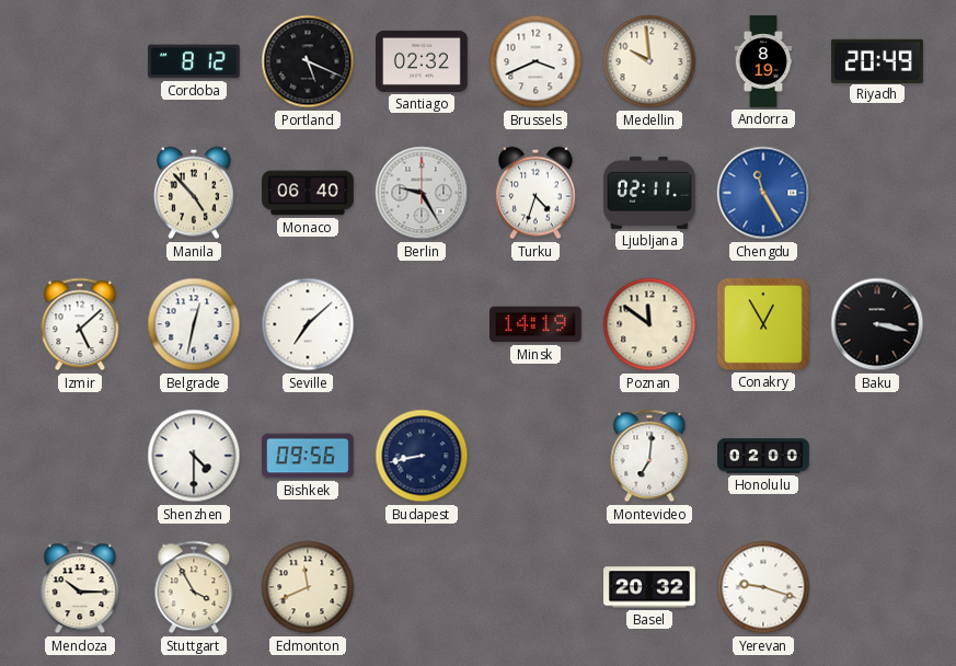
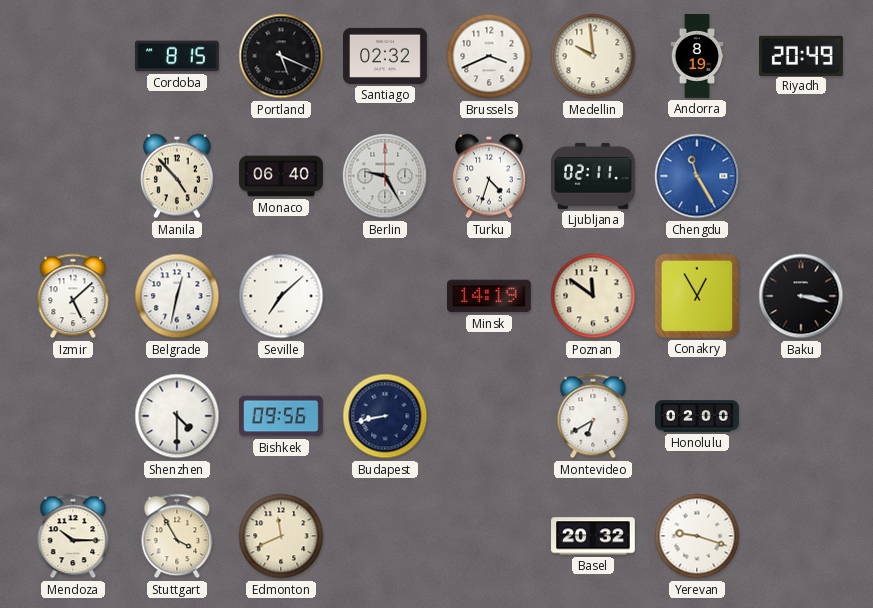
Cordoba: 8:12 -> 8:15 (177, 56)
Montevideo: 7:01 -> 6:40 (593, 416)
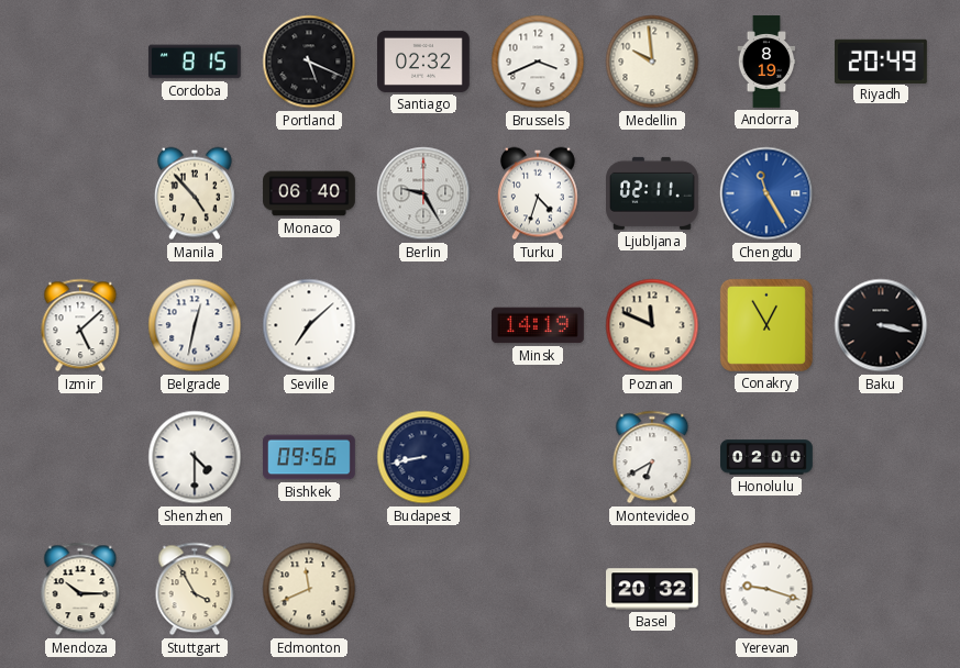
Poznan: 11:51 -> 11:49 (652, 325)
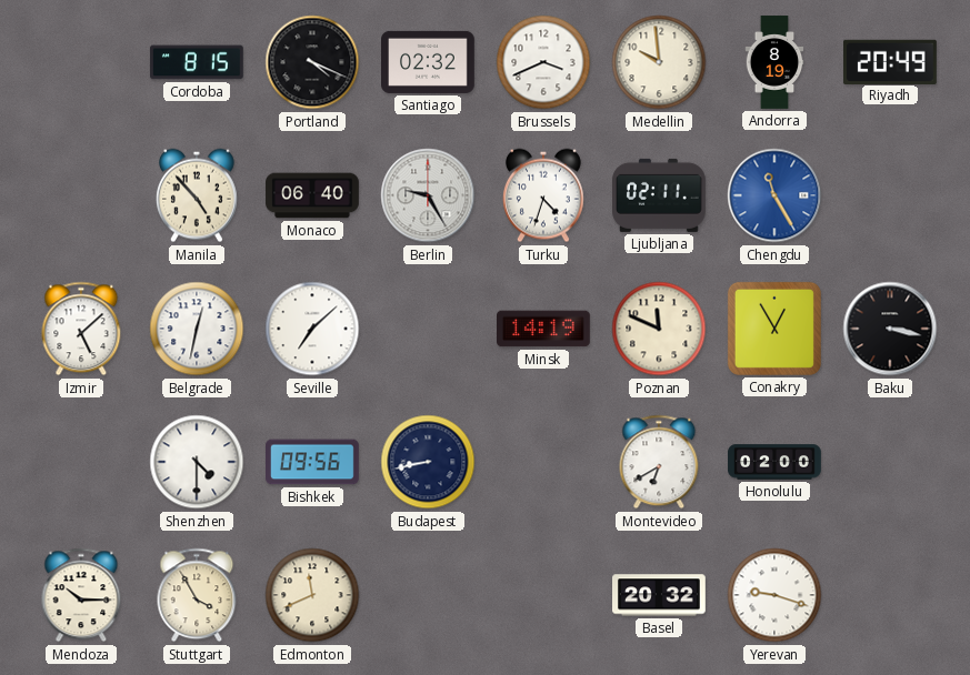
Portland: 5:19 -> 4:19 (312, 62)
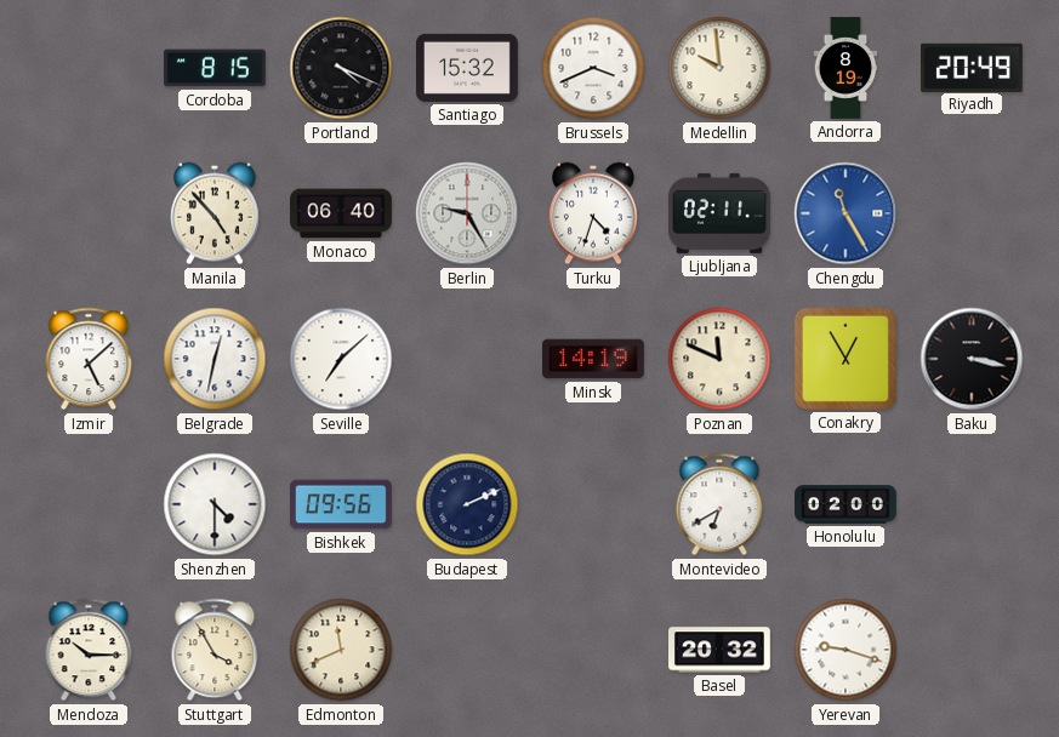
Santiago: 02:32 -> 15:32 (468, 68)
Budapest: 8:43 -> 2:11 (467, 504)
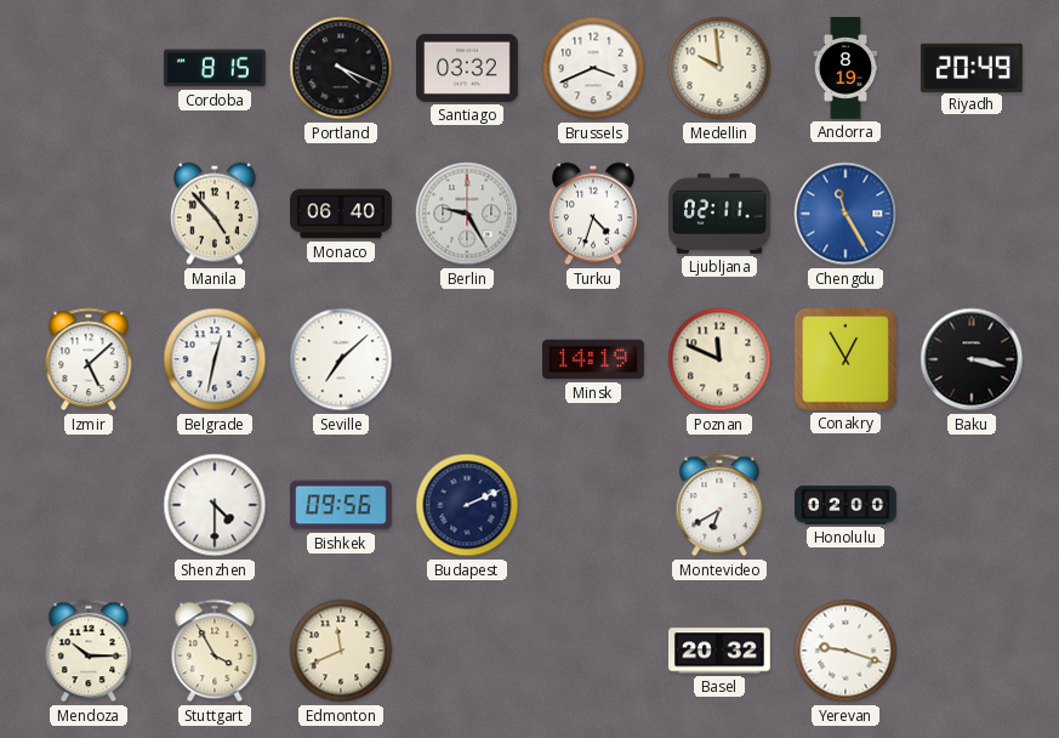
Santiago: 15:32 -> 03:32 (468, 68)
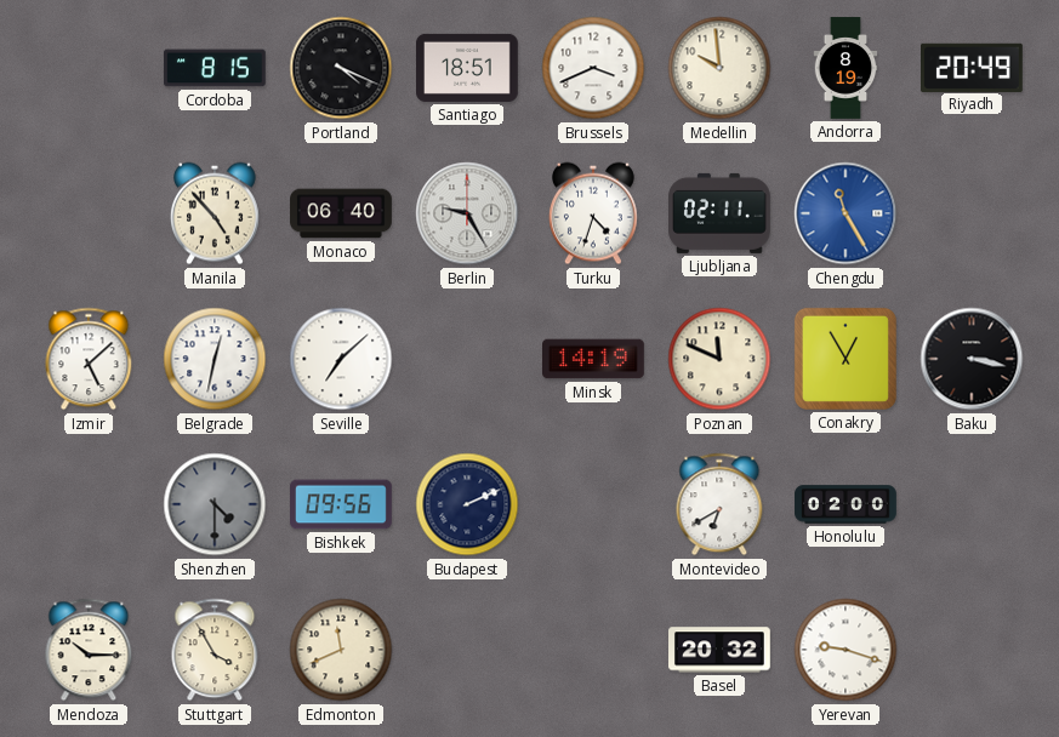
Santiago: 03:32 -> 18:51 (468, 68)
Shenzhen dial: white -> grey (215, 504)
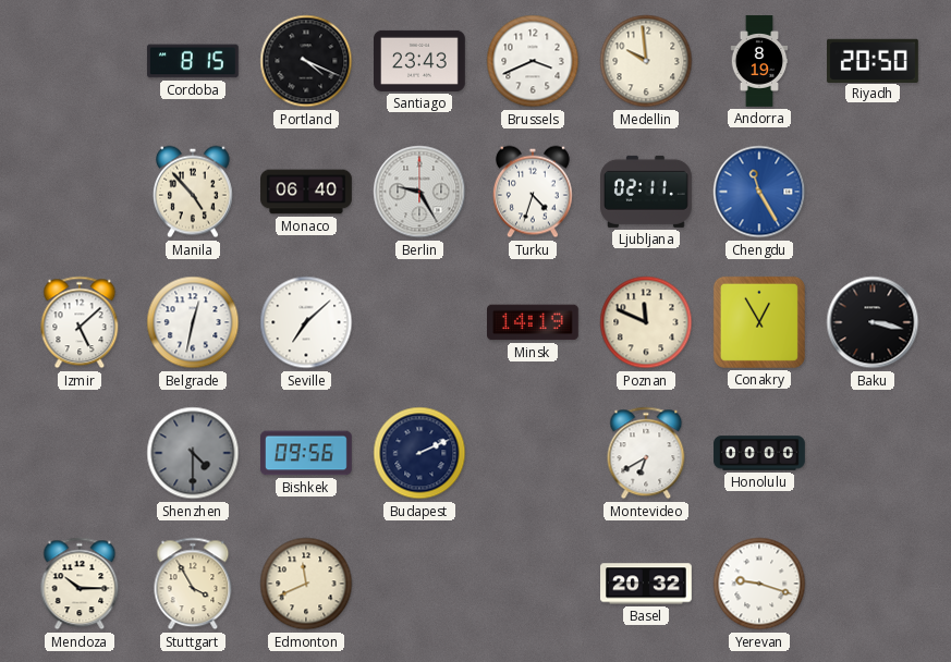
Santiago: 18:51 -> 23:43 (420, 61)
Riyadh: 20:49 -> 20:50 (874, 60)
Honolulu: 02:00 -> 00:00 (759, 453)
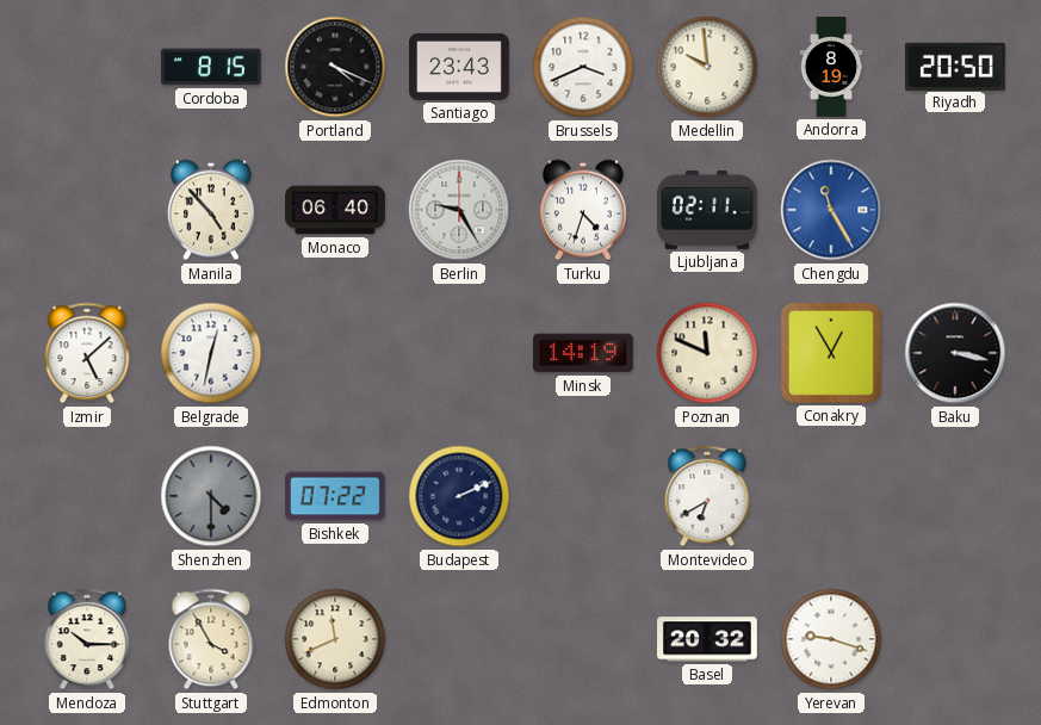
Seville: 7:08 -> none (306, 322)
Bishkek: 09:56 -> 07:22 (336, 496)
Honolulu: 00:00 -> none (759, 453)
